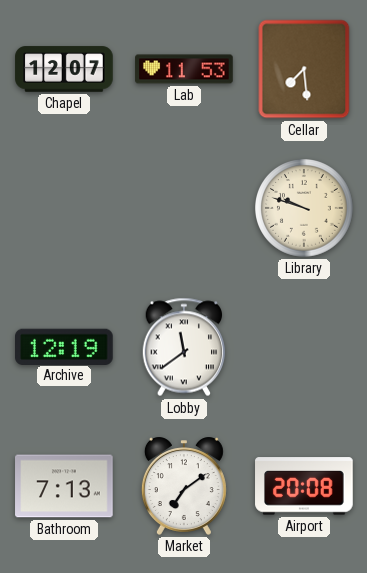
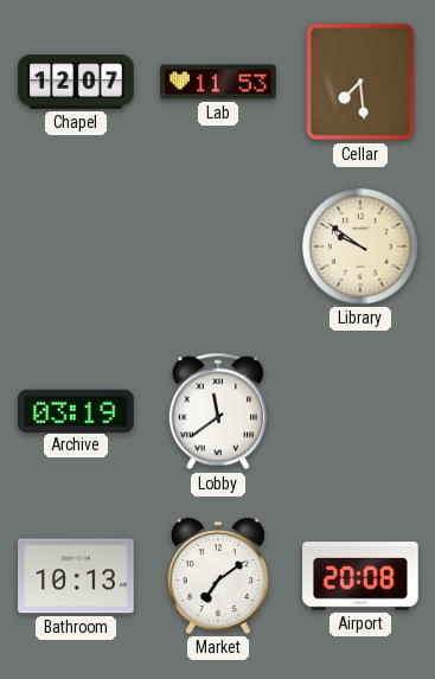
Library: 9:48 -> 9:51 (362, 248)
Archive: 12:19 -> 03:19 (76, 410)
Bathroom: 7:13 -> 10:13 (76, 576)
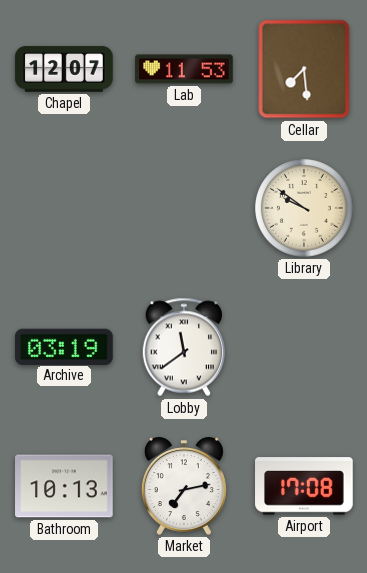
Market: 7:09 -> 7:13 (184, 486)
Airport: 20:08 -> 17:08 (304, 486)
